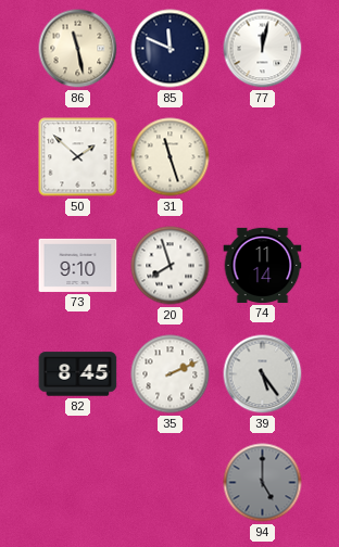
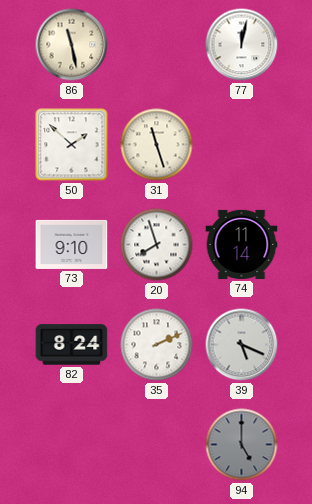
85: 11:49 -> none (171, 49)
82: 8:45 -> 8:24 (72, 345)
39: 5:24 -> 5:19 (242, 345)
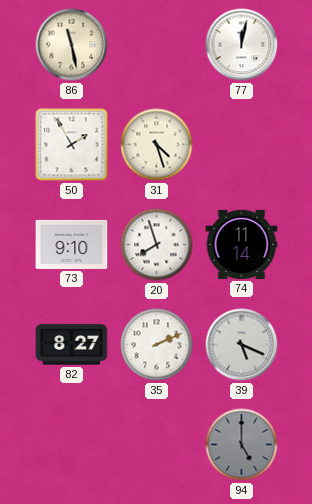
50: 1:52 -> 1:55 (72, 145)
31: 11:27 -> 4:27 (157, 145)
82: 8:24 -> 8:27 (72, 345)
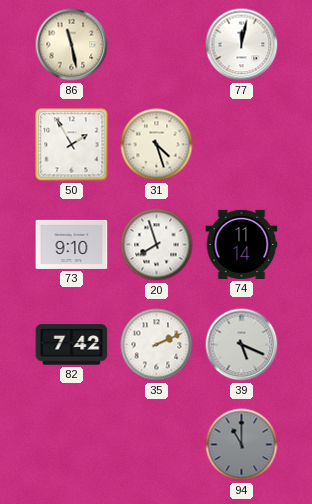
82: 8:27 -> 7:42 (72, 345)
94: 5:00 -> 11:00 (242, 445)
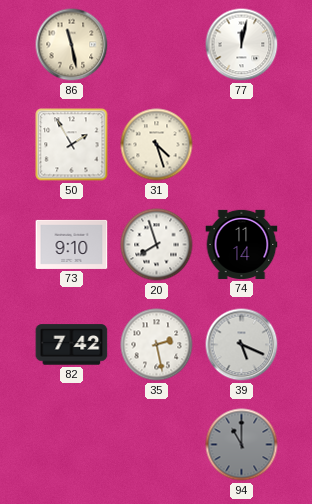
35: 2:11 -> 2:28 (157, 345)
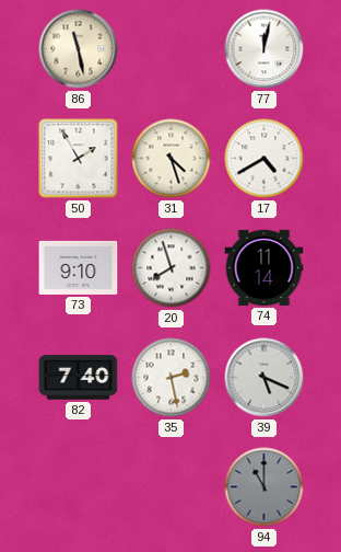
17: none -> 4:40 (264, 159)
82: 7:42 -> 7:40 (79, 378)
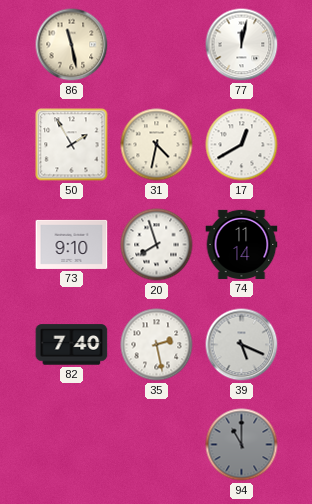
31: 4:27 -> 4:32 (157, 145)
17: 4:40 -> 12:40 (242, 145)
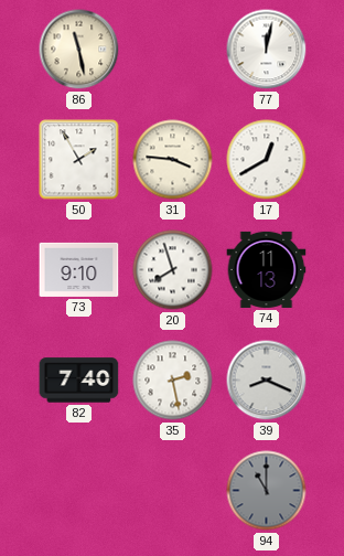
31: 4:32 -> 3:46 (173, 160)
74: 11:14 -> 11:13 (267, 269)
39: 5:19 -> 8:19 (267, 381)
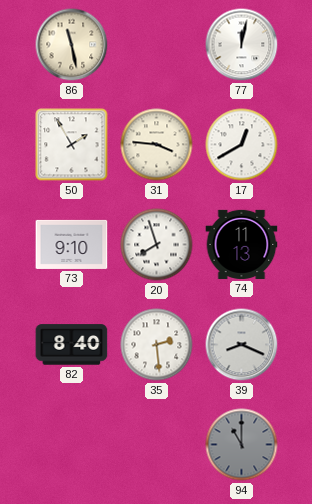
82: 7:40 -> 8:40 (72, 345)
35: 2:28 -> 2:29 (157, 345)
